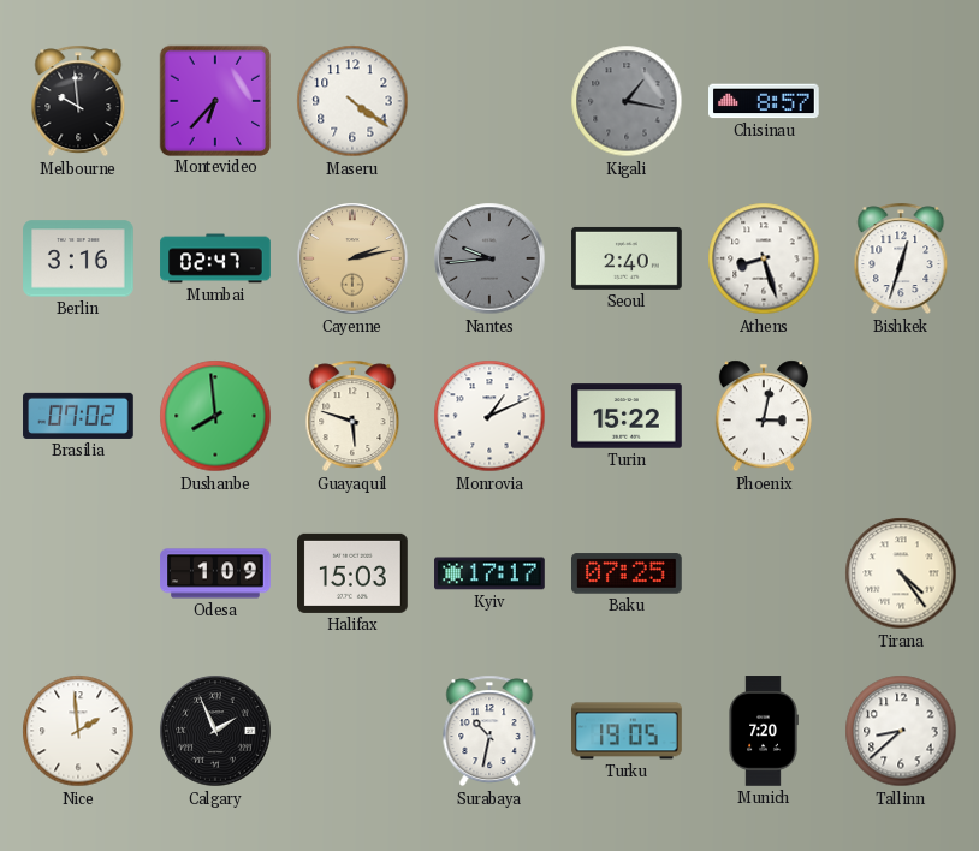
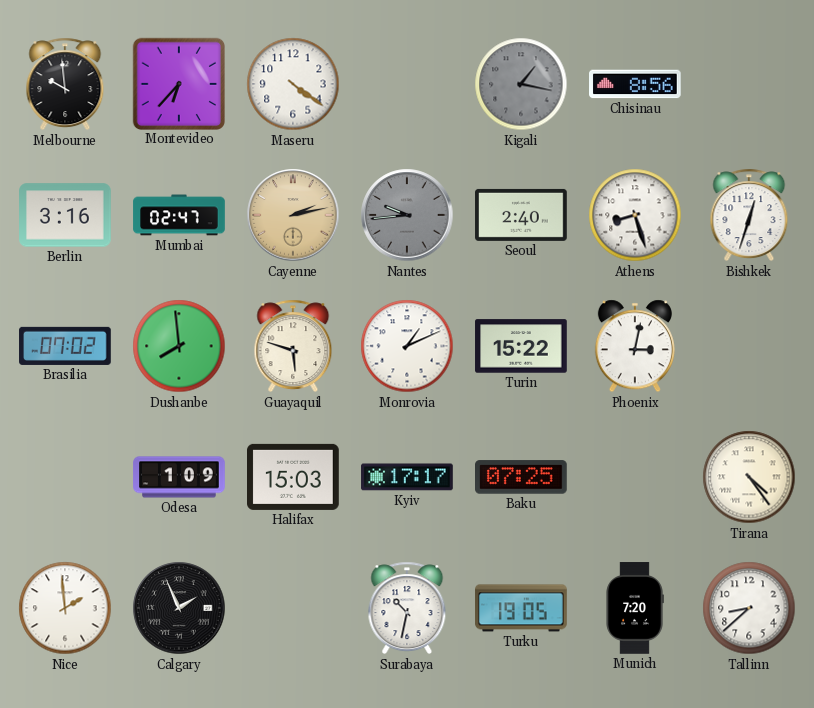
Chisinau: 8:57 -> 8:56 (636, 84)
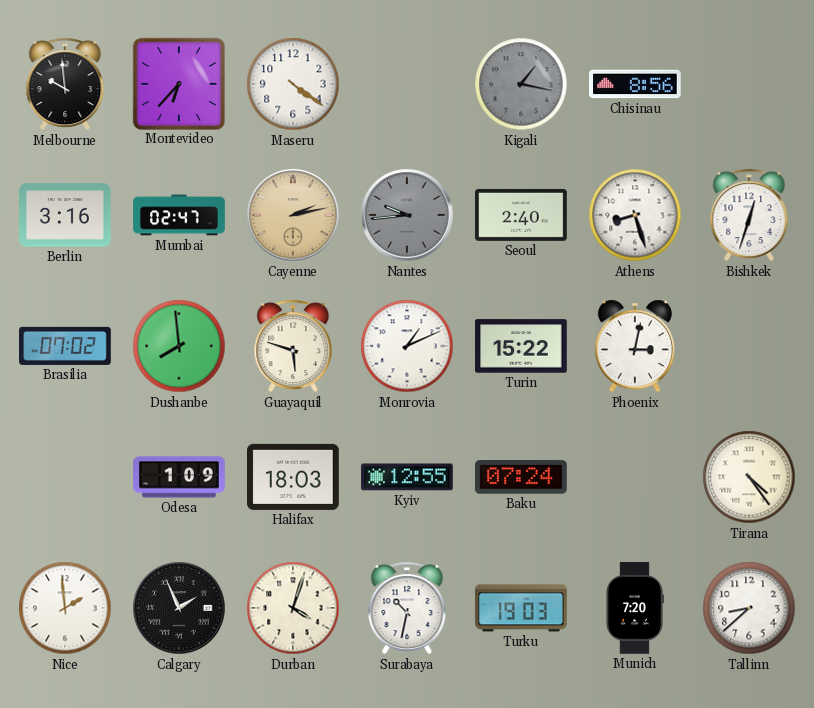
Halifax: 15:03 -> 18:03 (293, 477)
Kyiv: 17:17 -> 12:55 (407, 477)
Baku: 07:25 -> 07:24 (522, 477)
Durban: none -> 4:03 (293, 608)
Turku: 19:05 -> 19:03 (521, 608)
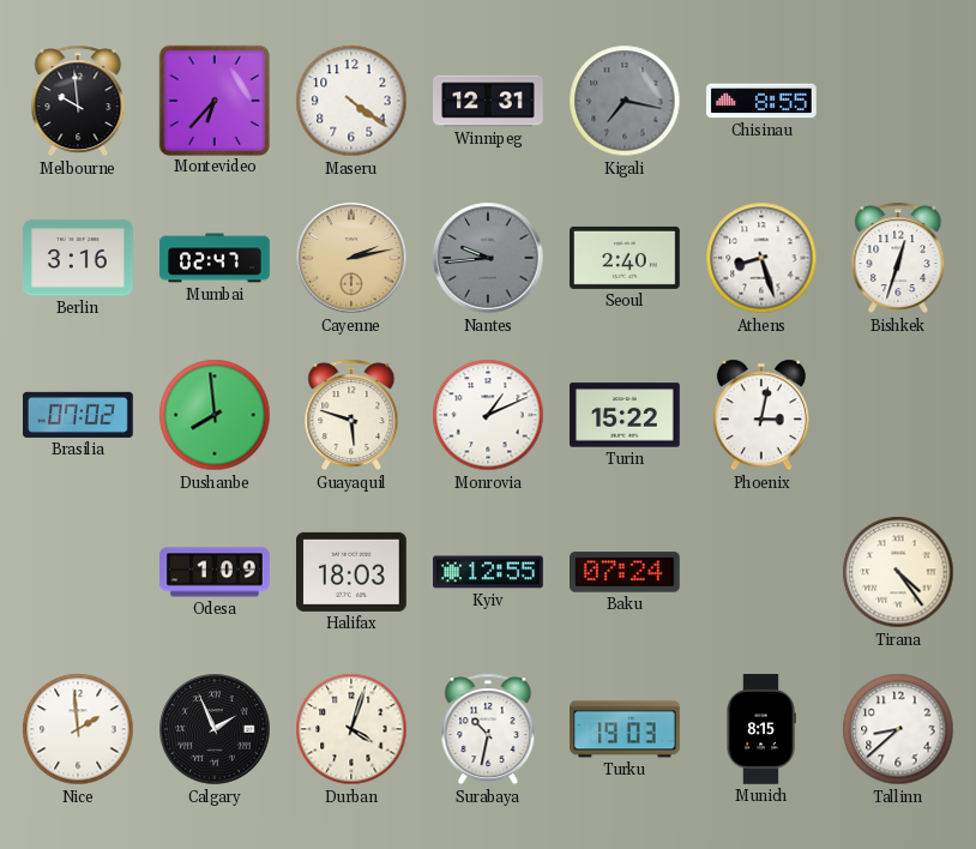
Winnipeg: none -> 12:31 (488, 101)
Kigali: 1:17 -> 7:17 (625, 101)
Chisinau: 8:56 -> 8:55 (763, 101)
Munich: 7:20 -> 8:15 (761, 729)
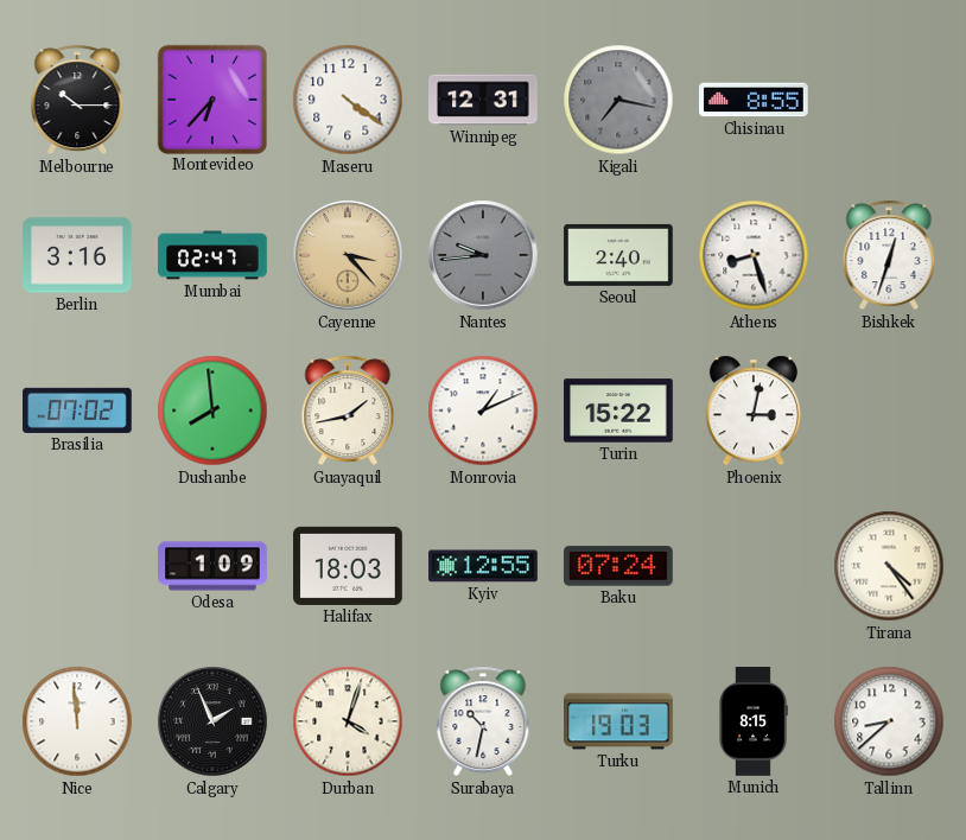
Melbourne: 9:59 -> 10:15 (77, 100)
Cayenne: 2:13 -> 3:23 (348, 255)
Guayaquil: 5:48 -> 1:43 (348, 411)
Nice: 1:59 -> 11:59 (77, 721)
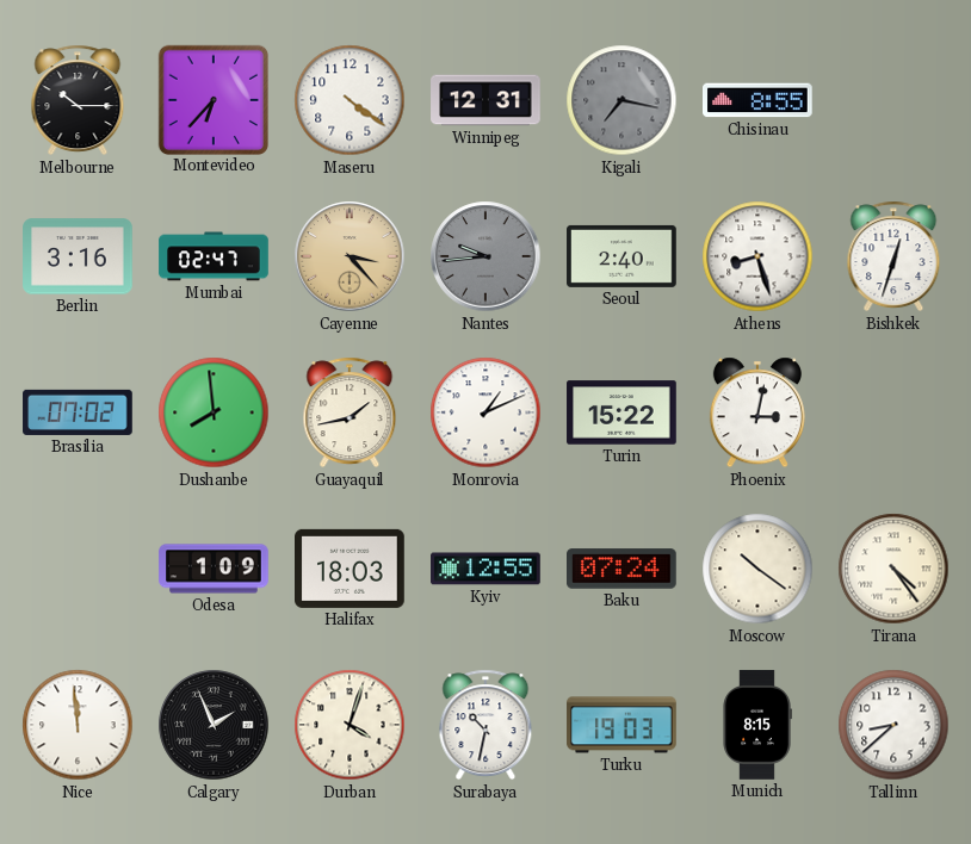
Moscow: none -> 10:21 (757, 569)
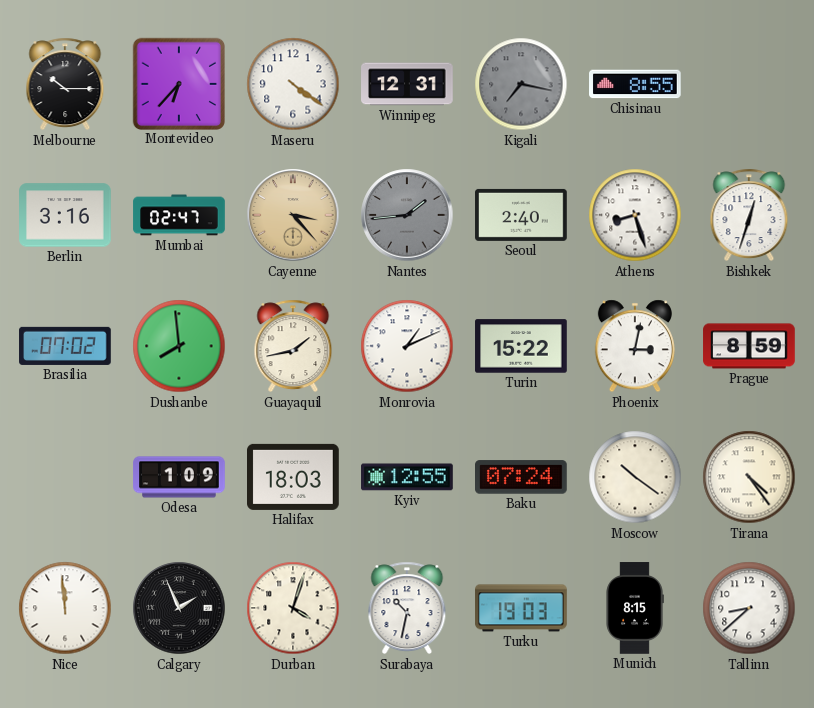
Nantes: 9:44 -> 1:44 (407, 215)
Prague: none -> 8:59 (749, 346)
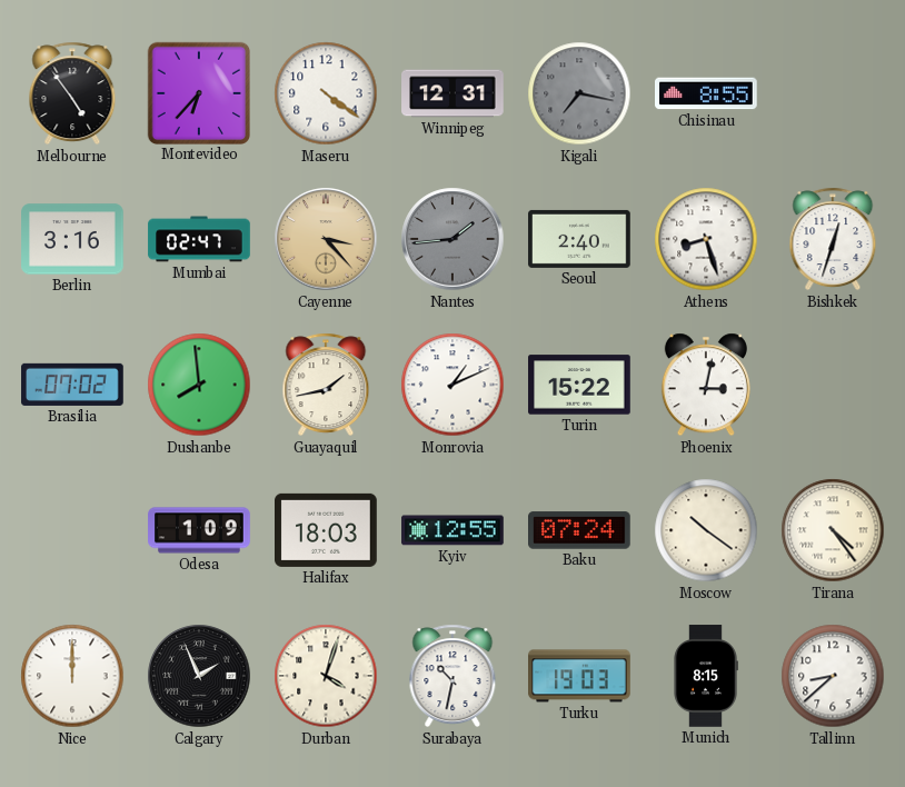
Melbourne: 10:15 -> 4:54 (72, 93)
Prague: 8:59 -> none (749, 346)
Nice: 11:59 -> 12:00 (72, 676)
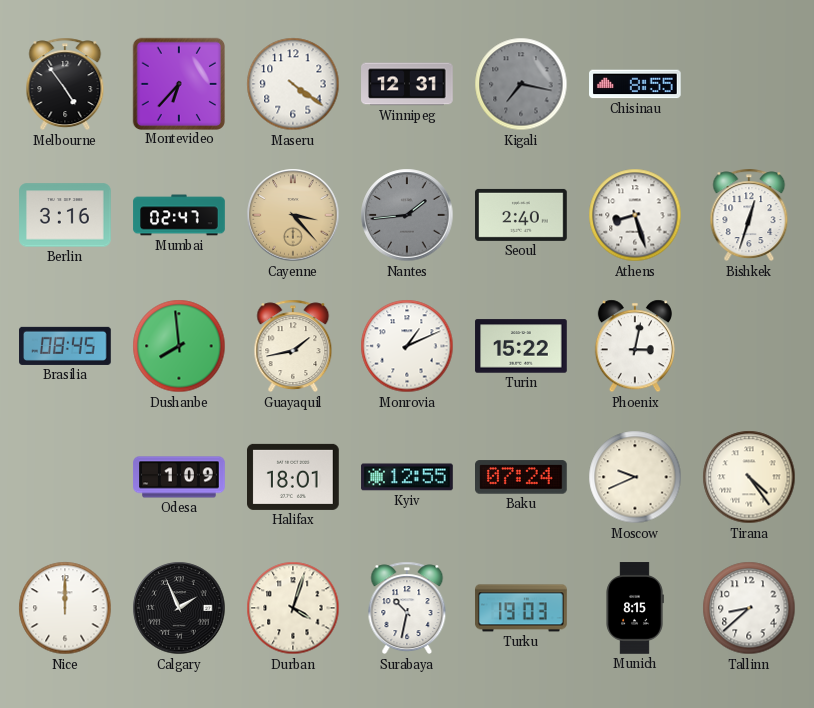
Brasilia: 07:02 -> 08:45 (65, 346)
Halifax: 18:03 -> 18:01 (293, 477)
Moscow: 10:21 -> 9:41 (635, 477)
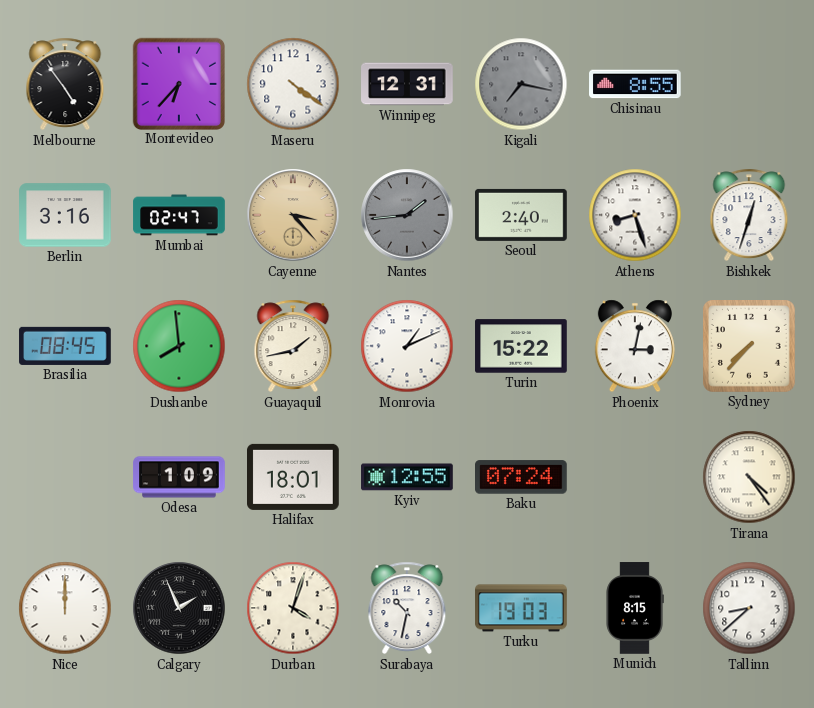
Sydney: none -> 7:37 (750, 347)
Moscow: 9:41 -> none (635, 477)
